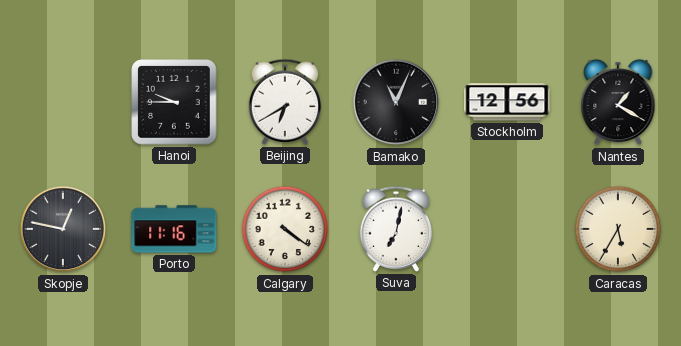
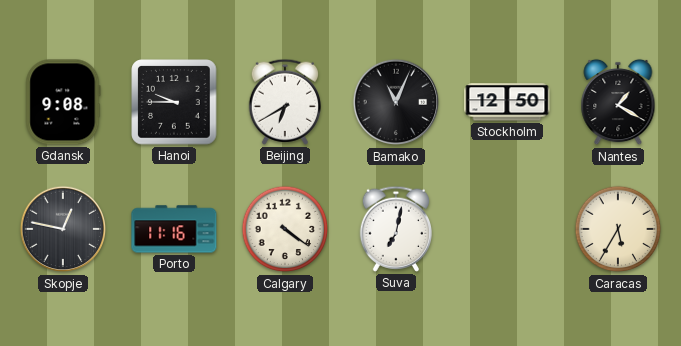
Gdansk: none -> 9:08 (63, 102)
Stockholm: 12:56 -> 12:50 (507, 102)
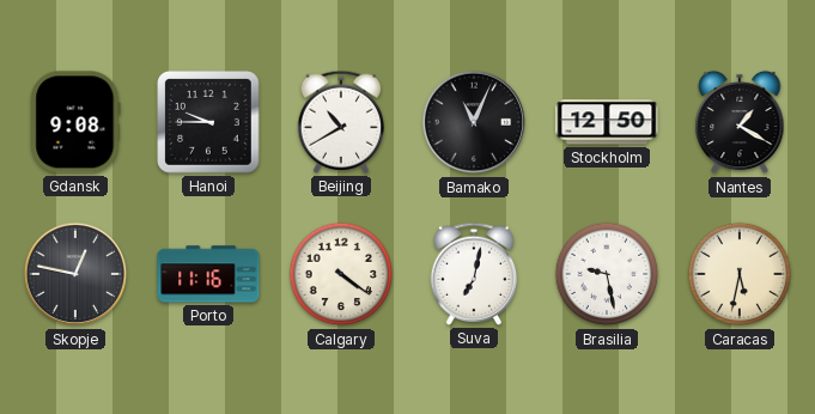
Beijing: 6:40 -> 10:40 (340, 122)
Brasilia: none -> 9:28 (607, 274)
Caracas: 5:35 -> 5:32 (740, 274)
